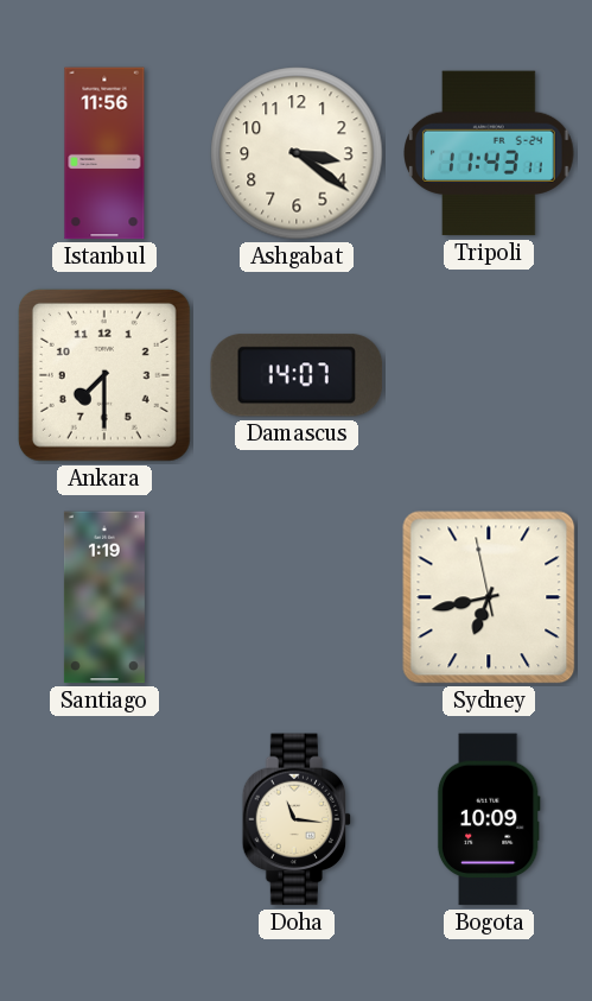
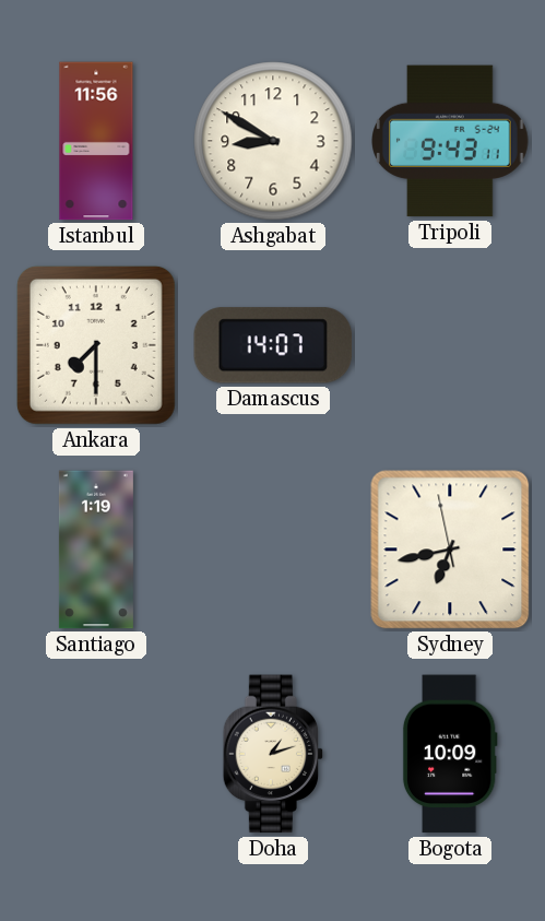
Ashgabat: 3:21 -> 8:50 (273, 141)
Tripoli: 11:43 -> 9:43 (451, 141)
Doha: 11:16 -> 1:12 (273, 754)
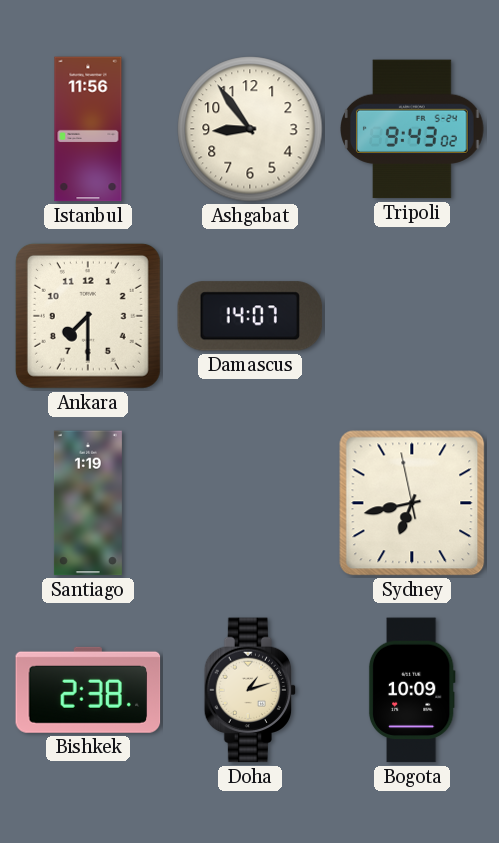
Ashgabat: 8:50 -> 8:54 (250, 129)
Tripoli: 9:43:11 -> 9:43:02 (413, 129)
Bishkek: none -> 2:38 (88, 690)
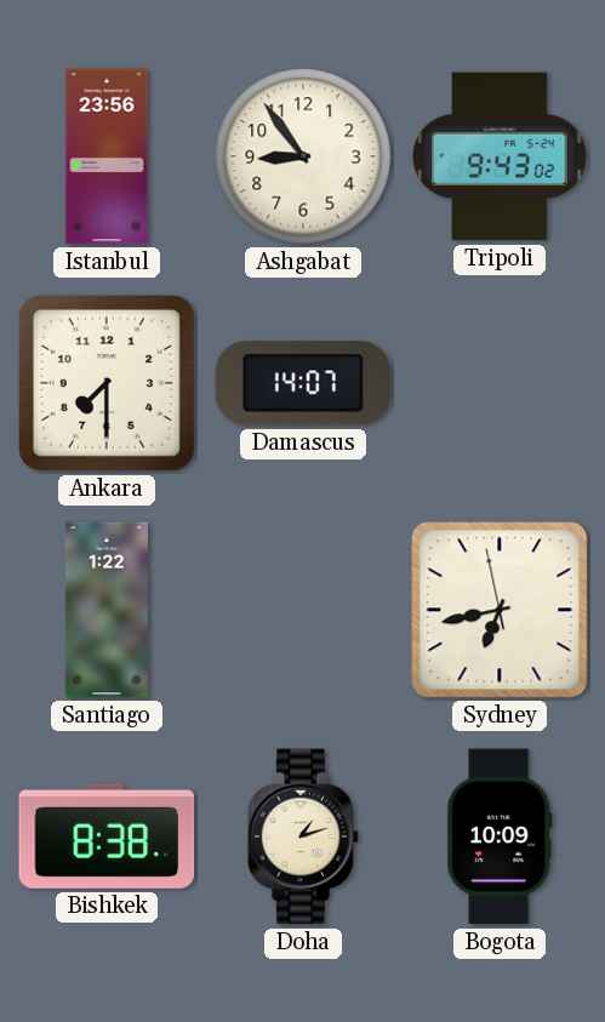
Istanbul: 11:56 -> 23:56 (107, 156)
Santiago: 1:19 -> 1:22 (107, 610)
Bishkek: 2:38 -> 8:38 (107, 837)
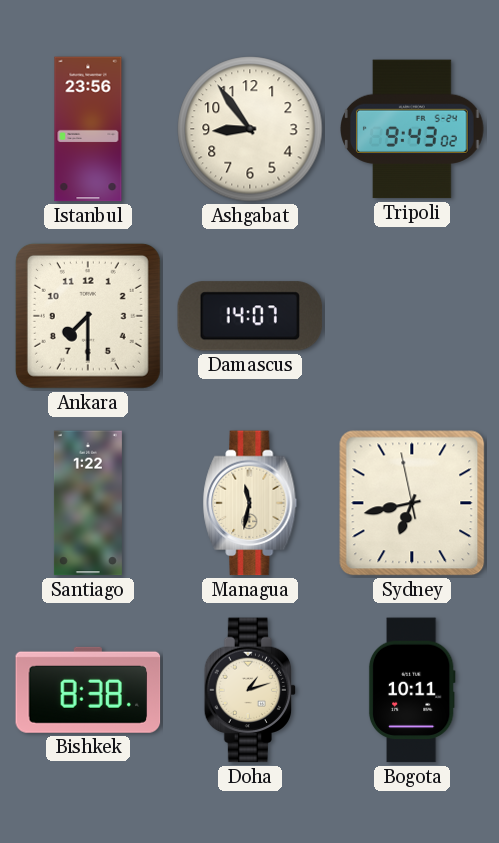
Managua: none -> 11:32 (250, 503)
Bogota: 10:09 -> 10:11 (412, 690)
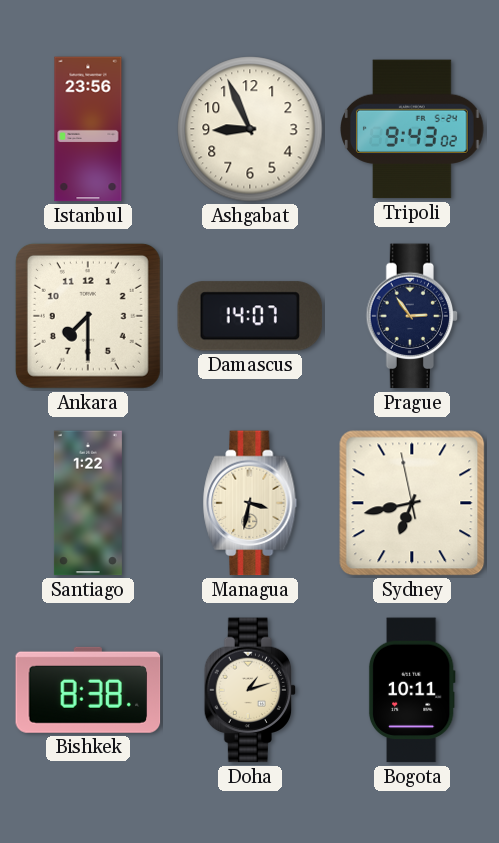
Ashgabat: 8:54 -> 8:56 (250, 129)
Prague: none -> 2:54 (412, 316)
Managua: 11:32 -> 3:32 (250, 503)
